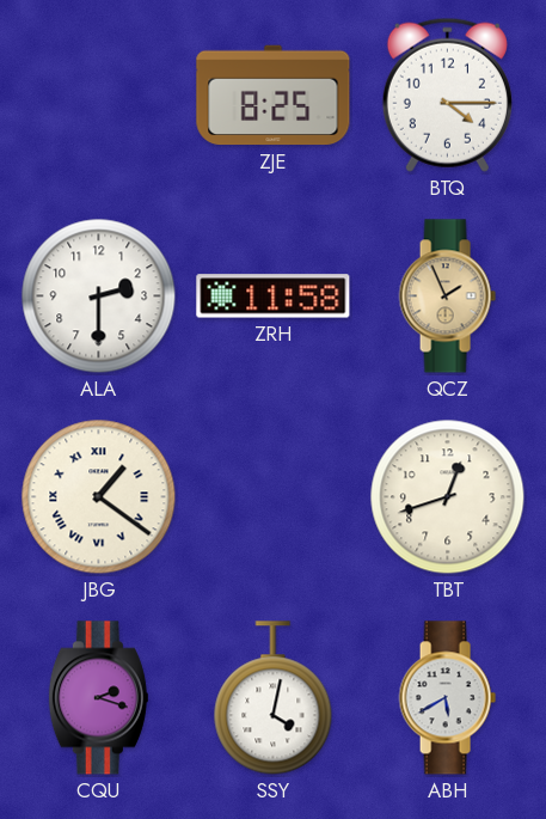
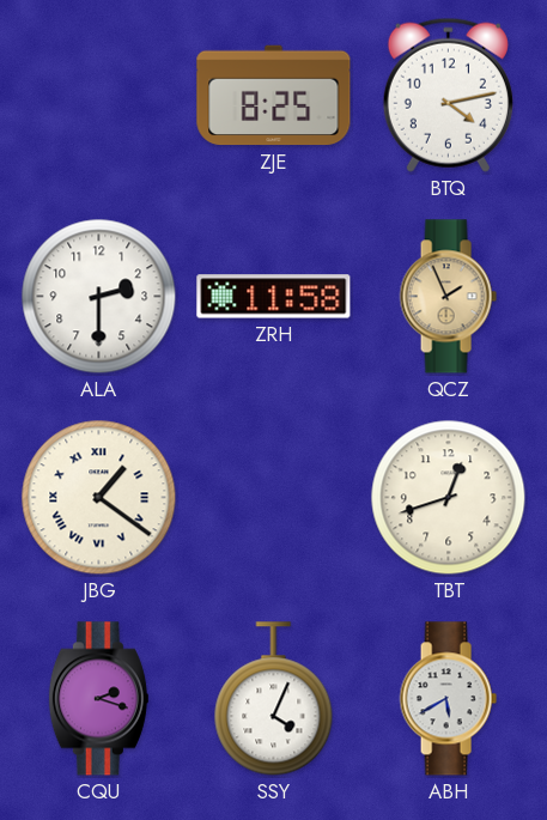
BTQ: 4:15 -> 4:13 (448, 95)
SSY: 4:02 -> 4:04 (274, 699)
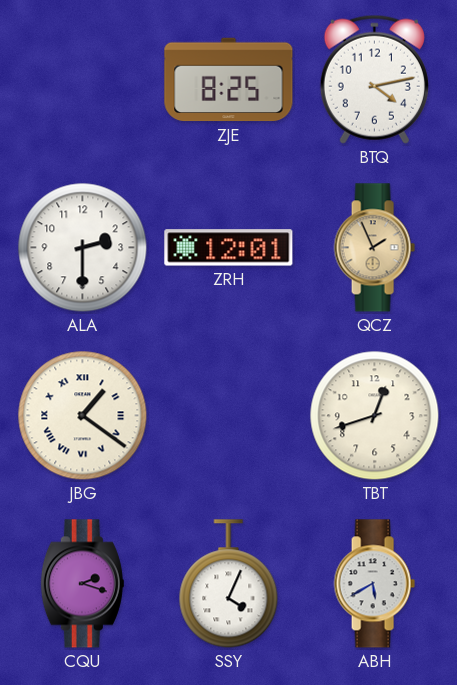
ZRH: 11:58 -> 12:01 (229, 248)
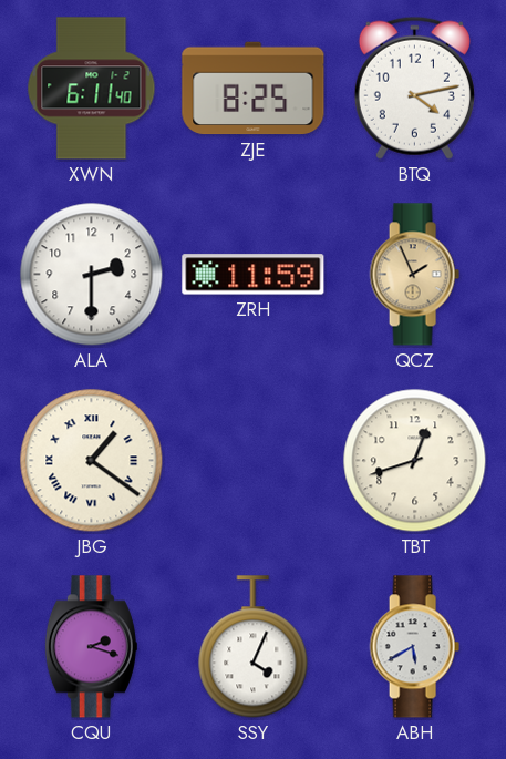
XWN: none -> 6:11 (92, 89)
ZRH: 12:01 -> 11:59 (254, 275)
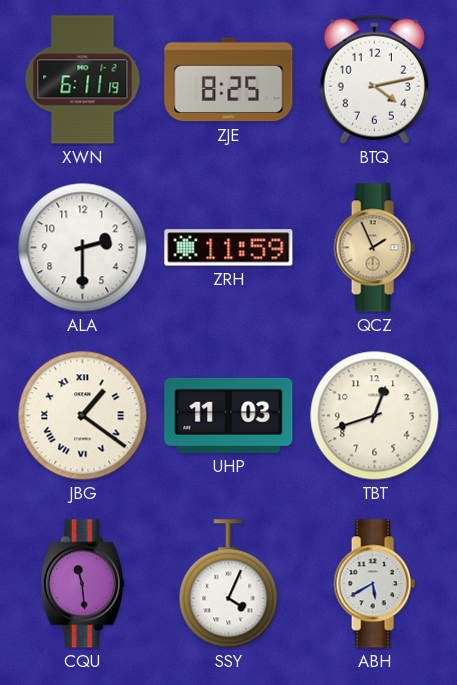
XWN: 6:11:40 -> 6:11:19 (83, 80)
UHP: none -> 11:03 (229, 415)
CQU: 2:18 -> 11:29 (82, 584)
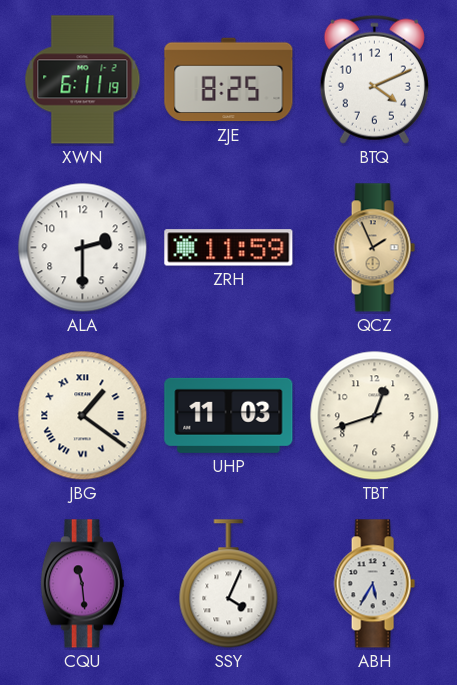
BTQ: 4:13 -> 4:11 (374, 79)
ABH: 5:40 -> 5:35 (374, 584)
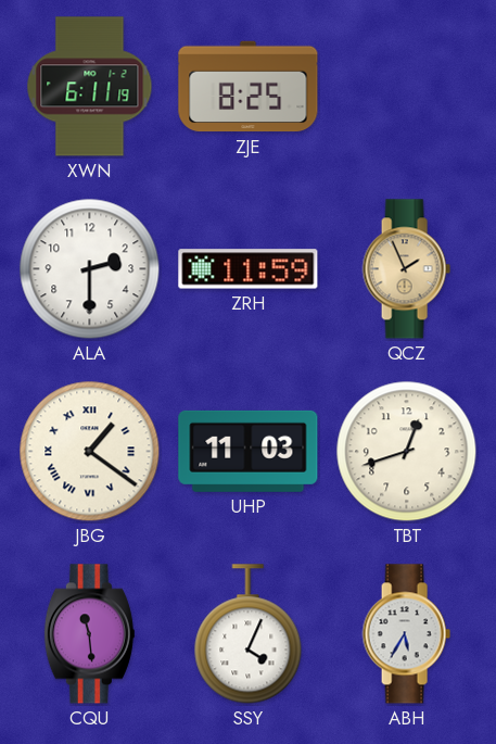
BTQ: 4:11 -> none (374, 79)
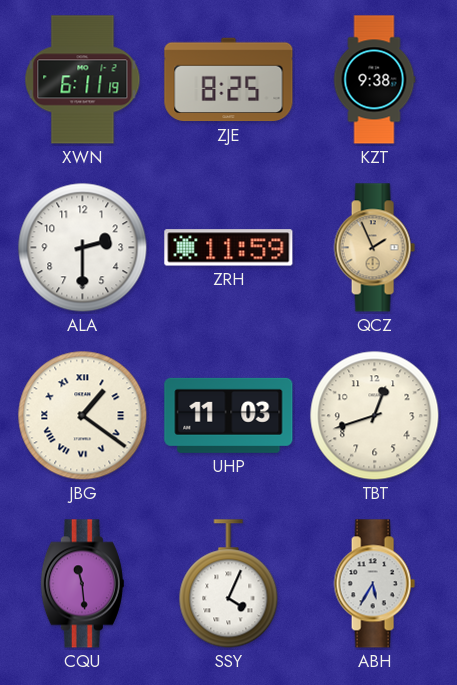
KZT: none -> 9:38 (374, 80)
